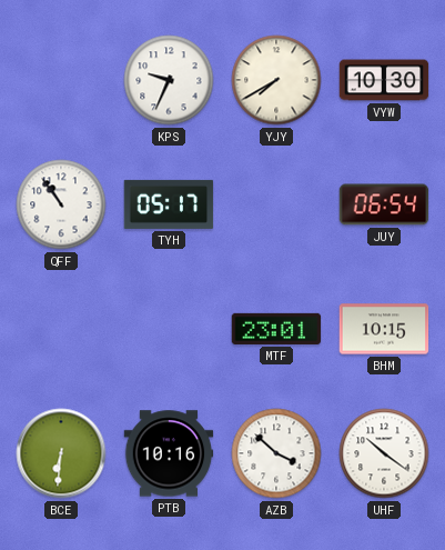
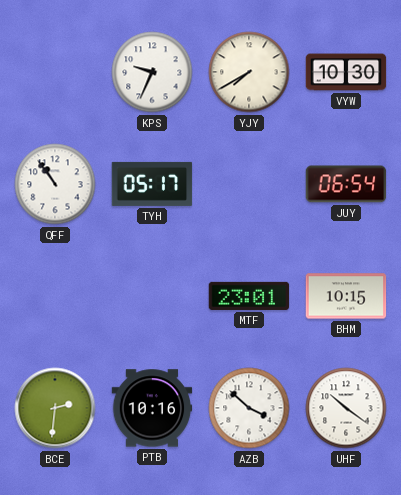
BCE: 6:31 -> 2:31 (55, 408)
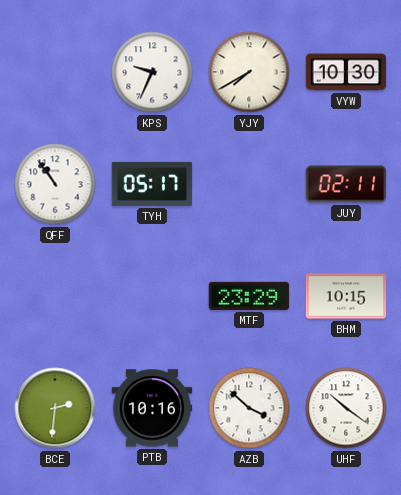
JUY: 06:54 -> 02:11 (346, 184)
MTF: 23:01 -> 23:29 (249, 296)
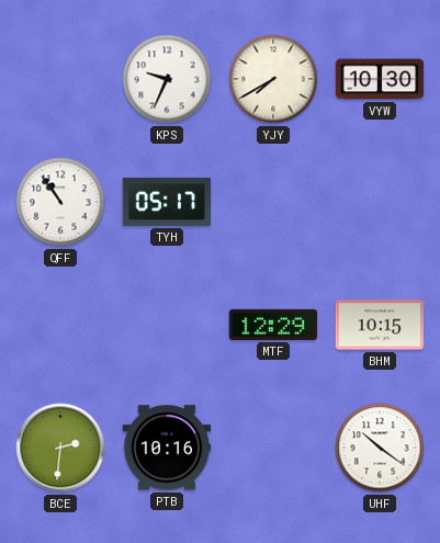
JUY: 02:11 -> none (346, 184)
MTF: 23:29 -> 12:29 (273, 325)
AZB: 3:52 -> none (249, 408)
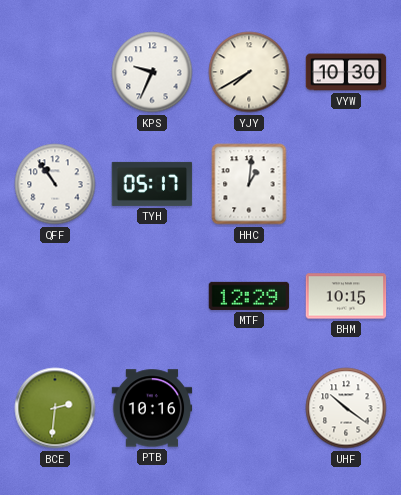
HHC: none -> 1:01 (249, 184)
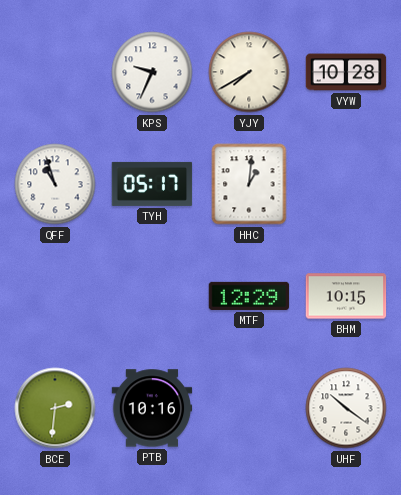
VYW: 10:30 -> 10:28 (346, 72)
QFF: 10:54 -> 10:57 (55, 184)
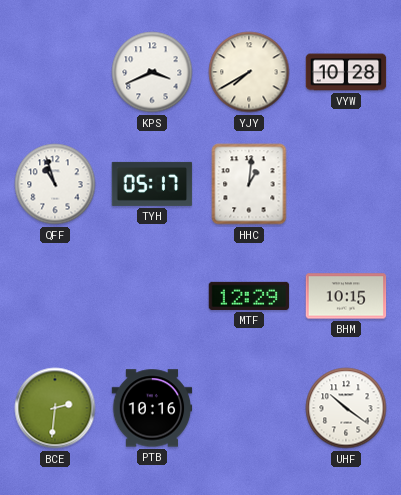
KPS: 9:34 -> 3:41 (152, 72)
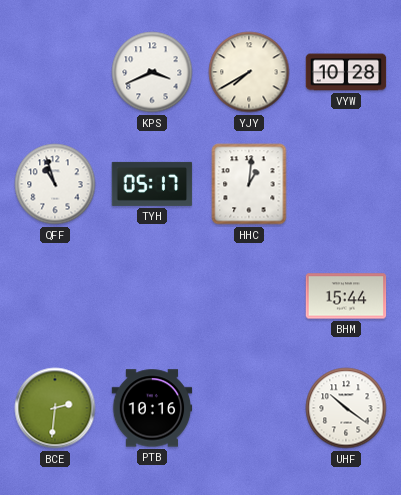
MTF: 12:29 -> none (249, 296)
BHM: 10:15 -> 15:44 (346, 296)
